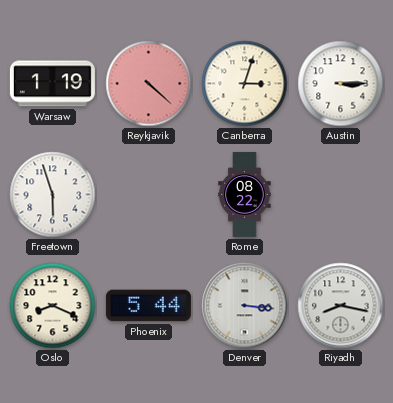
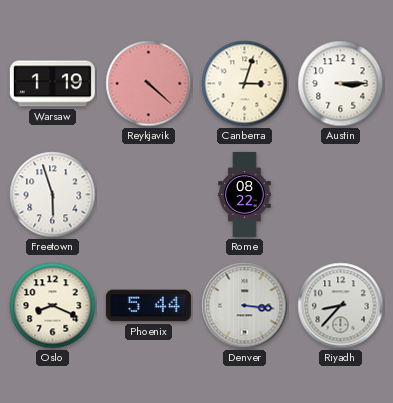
Riyadh: 8:17 -> 8:37 (341, 306)
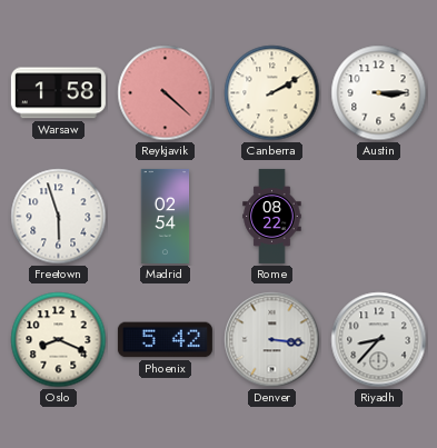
Warsaw: 1:19 -> 1:58 (58, 93)
Canberra: 3:03 -> 2:10 (272, 93)
Madrid: none -> 02:54 (166, 216)
Phoenix: 5:44 -> 5:42 (165, 340)
